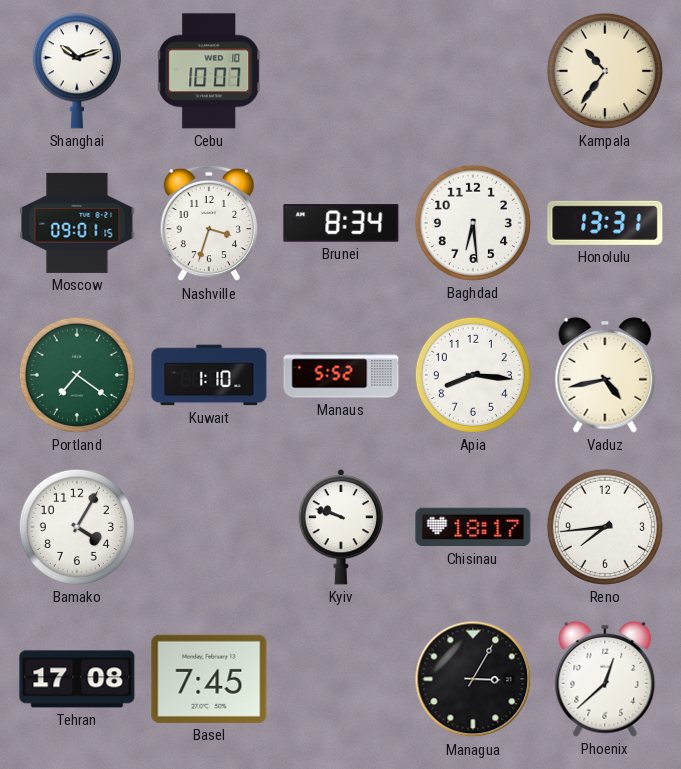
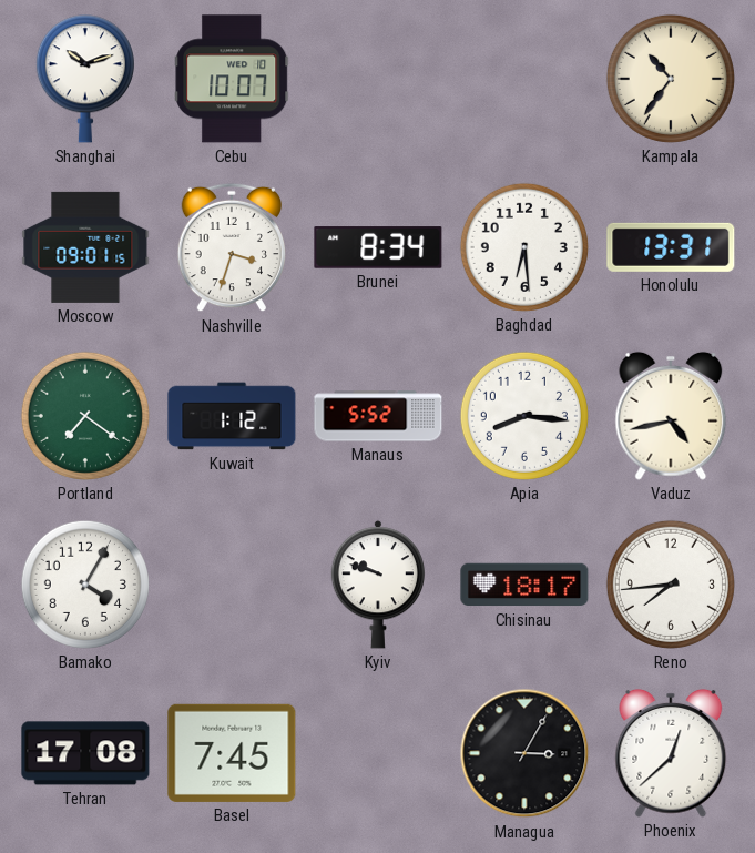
Kuwait: 1:10 -> 1:12 (232, 416)
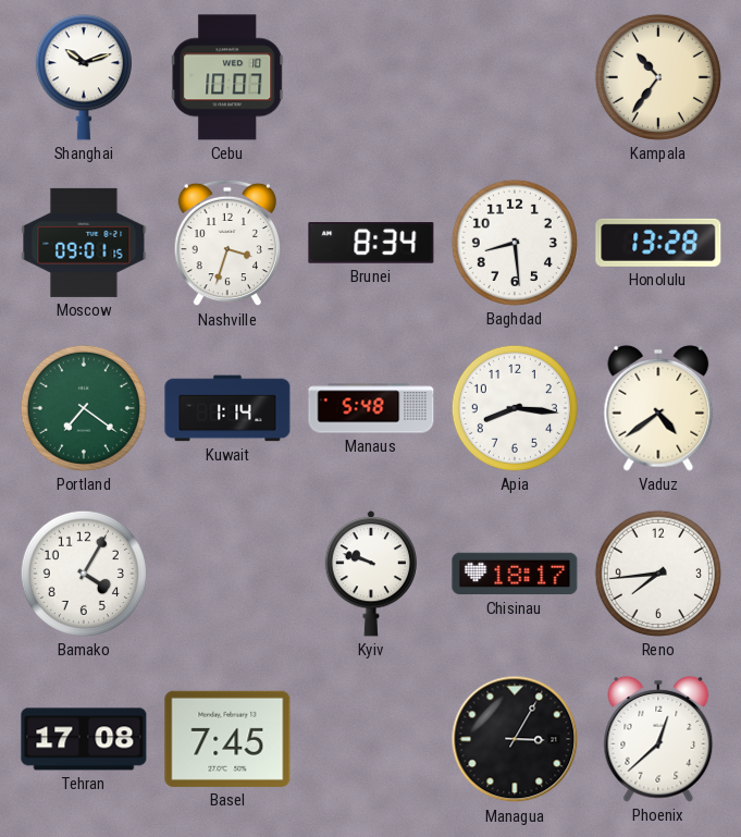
Baghdad: 6:29 -> 8:29 (515, 243)
Honolulu: 13:31 -> 13:28 (658, 243)
Kuwait: 1:12 -> 1:14 (227, 408)
Manaus: 5:52 -> 5:48 (371, 408)
Vaduz: 4:43 -> 4:39 (658, 408)
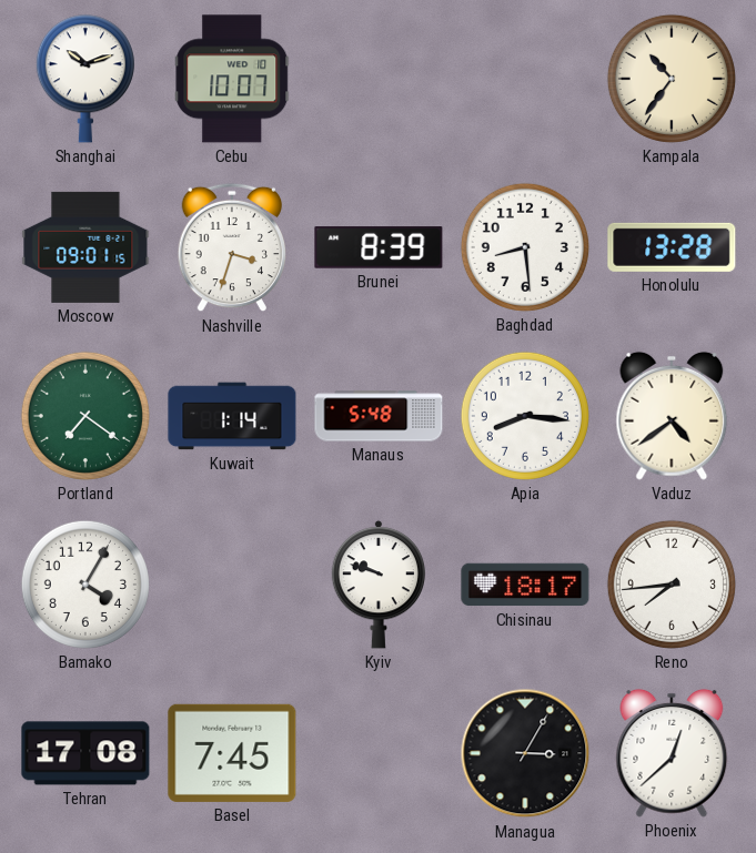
Brunei: 8:34 -> 8:39 (379, 247)
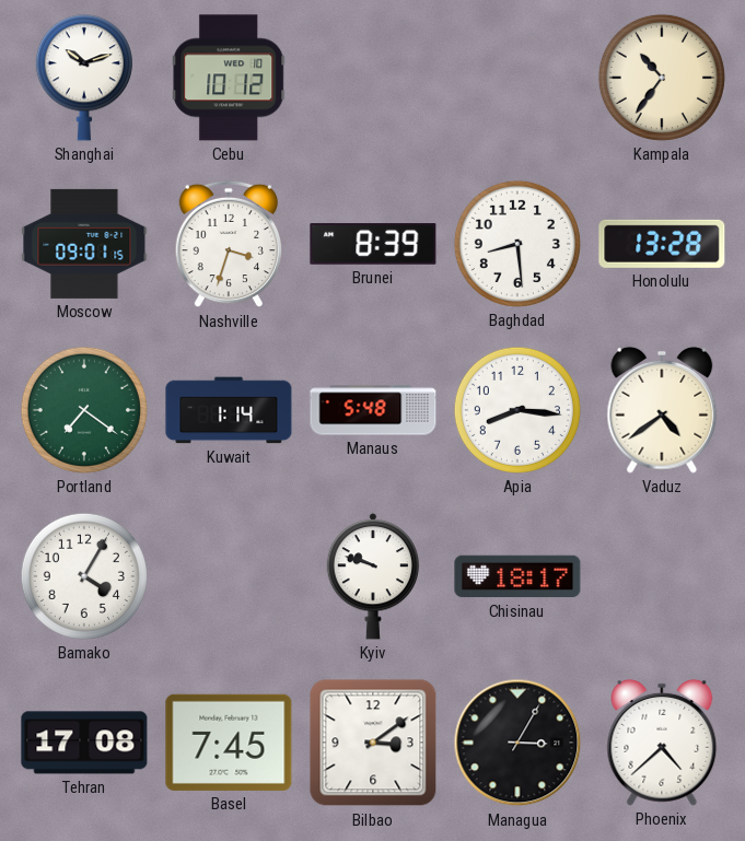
Cebu: 10:07 -> 10:12 (229, 78)
Reno: 7:44 -> none (672, 585)
Bilbao: none -> 3:09 (373, 743)
Phoenix: 12:38 -> 4:38 (662, 743)
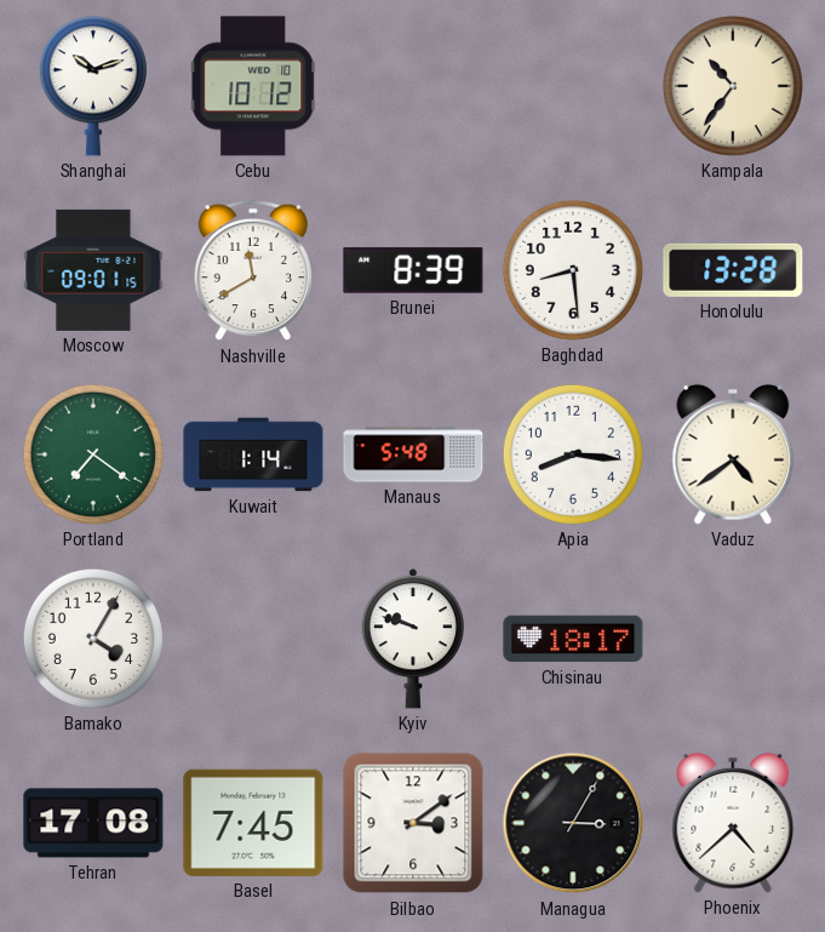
Nashville: 3:33 -> 11:40 (253, 270)
